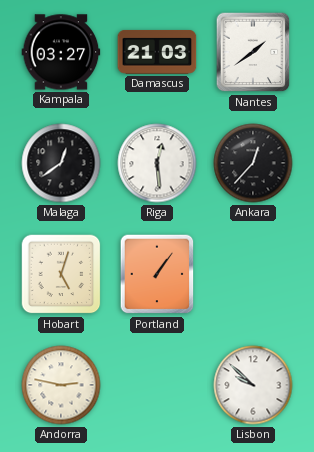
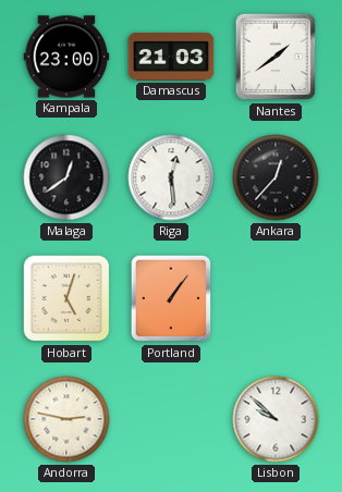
Kampala: 03:27 -> 23:00 (66, 57)
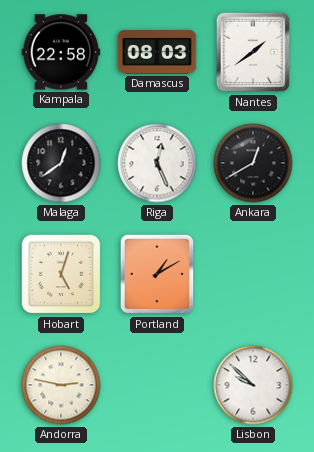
Kampala: 23:00 -> 22:58 (61, 52)
Damascus: 21:03 -> 08:03 (157, 52)
Riga: 12:29 -> 12:26 (157, 163)
Ankara: 12:37 -> 12:40 (253, 163)
Portland: 1:06 -> 1:10 (157, 274)
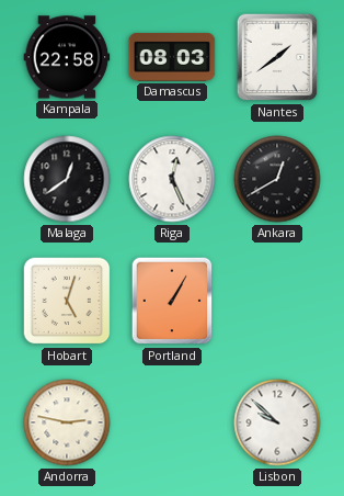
Portland: 1:10 -> 1:05 (172, 301)
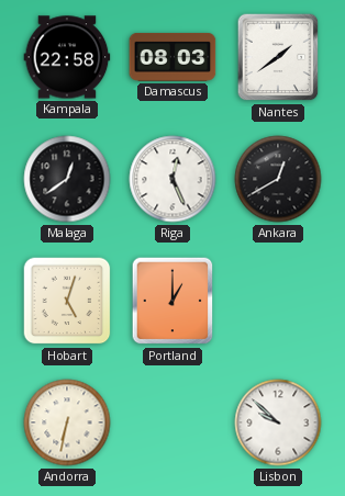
Portland: 1:05 -> 1:00 (172, 301)
Andorra: 2:47 -> 6:32 (67, 422)
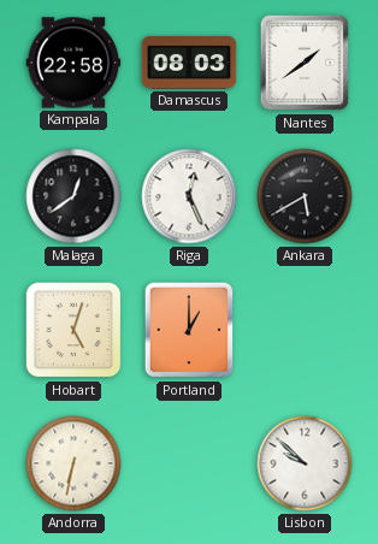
Ankara: 12:40 -> 5:40 (305, 196)
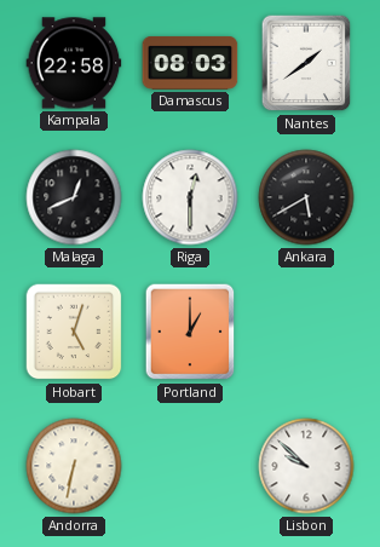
Malaga: 12:39 -> 12:41 (74, 197)
Riga: 12:26 -> 12:30 (190, 197)
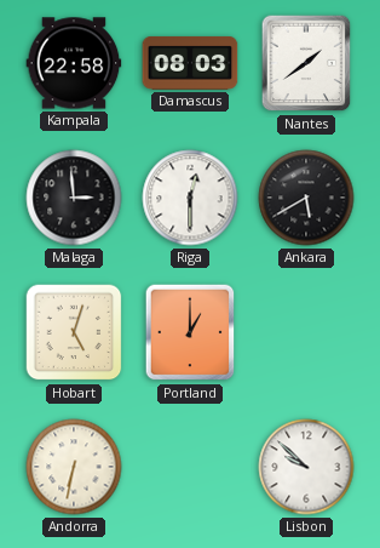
Malaga: 12:41 -> 2:59 (74, 198)
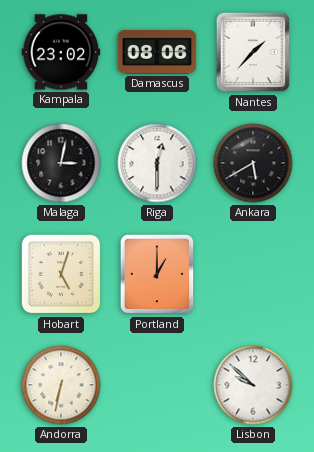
Kampala: 22:58 -> 23:02 (61, 52)
Damascus: 08:03 -> 08:06 (157, 52)
Nantes: 1:39 -> 1:37 (253, 52)
Malaga: 2:59 -> 3:02 (61, 163)
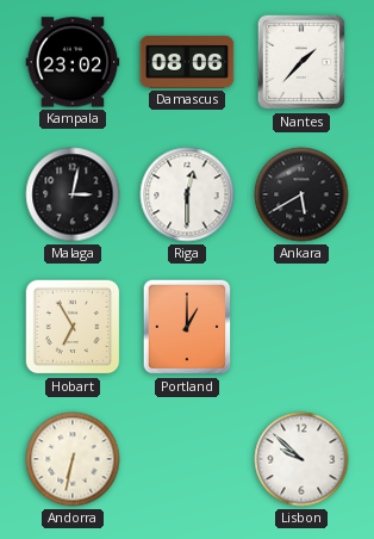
Hobart: 5:03 -> 6:55 (73, 327)
